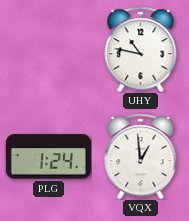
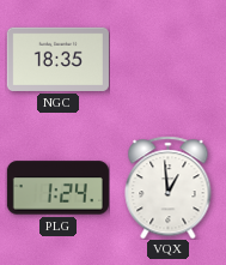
NGC: none -> 18:35 (57, 59)
UHY: 10:47 -> none (141, 49)
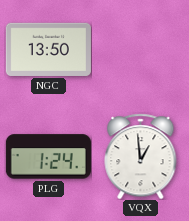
NGC: 18:35 -> 13:50 (48, 49)
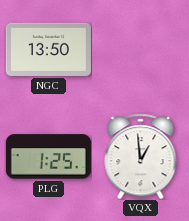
PLG: 1:24 -> 1:25 (48, 157)
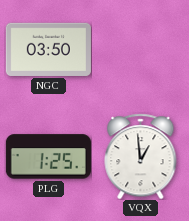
NGC: 13:50 -> 03:50 (48, 49)
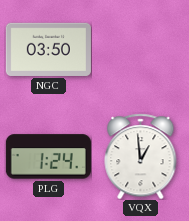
PLG: 1:25 -> 1:24 (48, 157)
